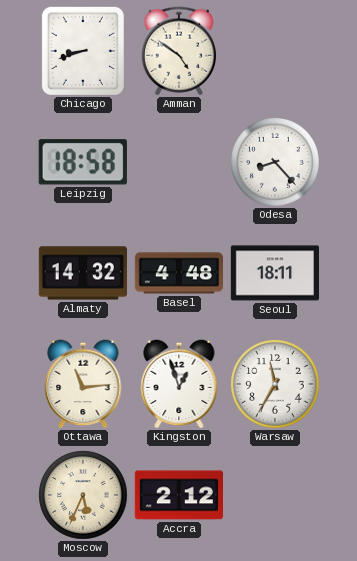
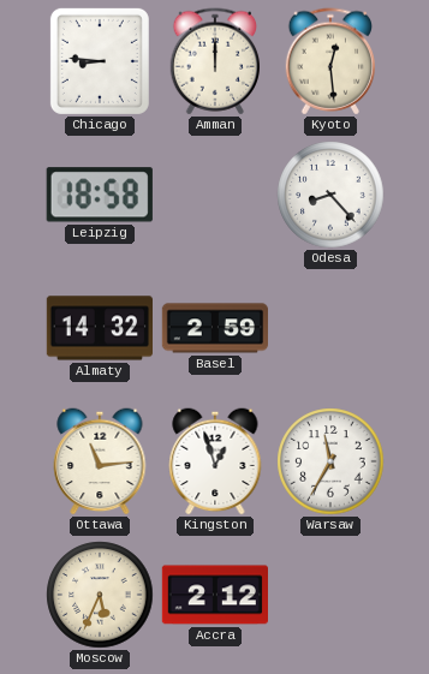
Chicago: 8:42 -> 8:46 (100, 61)
Amman: 4:51 -> 12:00 (214, 61)
Kyoto: none -> 12:29 (329, 61)
Basel: 4:48 -> 2:59 (214, 328)
Seoul: 18:11 -> none (274, 273)
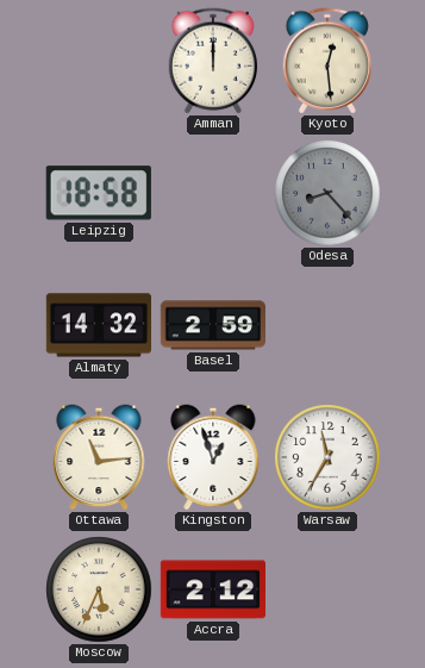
Chicago: 8:46 -> none (100, 61)
Odesa dial: white -> grey (327, 193)
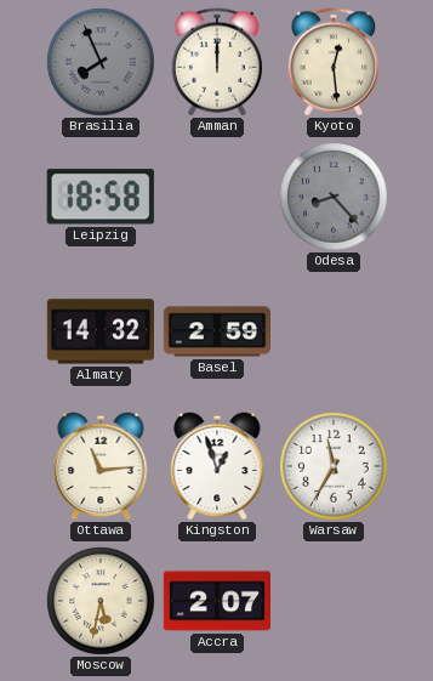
Brasilia: none -> 7:56 (101, 62)
Moscow: 5:34 -> 5:32 (101, 601)
Accra: 2:12 -> 2:07 (216, 601)
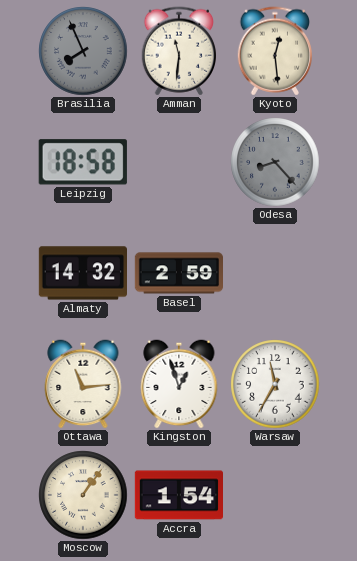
Amman: 12:00 -> 11:31 (178, 51)
Moscow: 5:32 -> 1:06 (83, 495)
Accra: 2:07 -> 1:54 (178, 495)
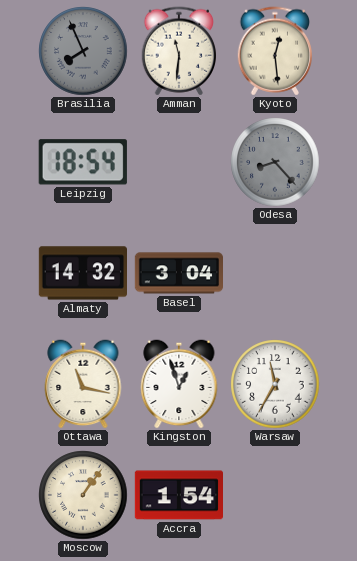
Leipzig: 18:58 -> 18:54 (83, 162)
Basel: 2:59 -> 3:04 (178, 273)
Ottawa: 11:14 -> 11:17 (83, 384)
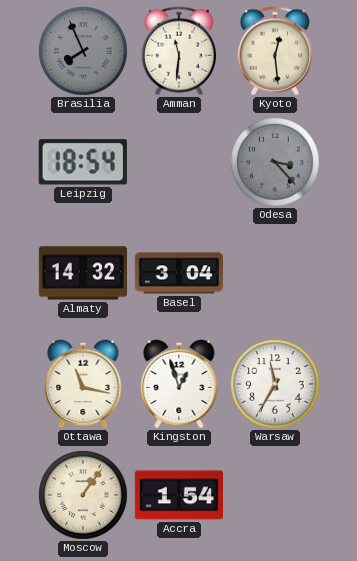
Odesa: 8:23 -> 3:23 (275, 162)
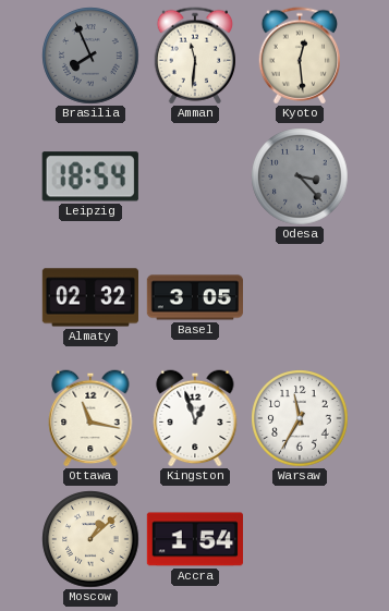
Almaty: 14:32 -> 02:32 (89, 297)
Basel: 3:04 -> 3:05 (194, 297)
Moscow: 1:06 -> 1:08 (90, 539)
